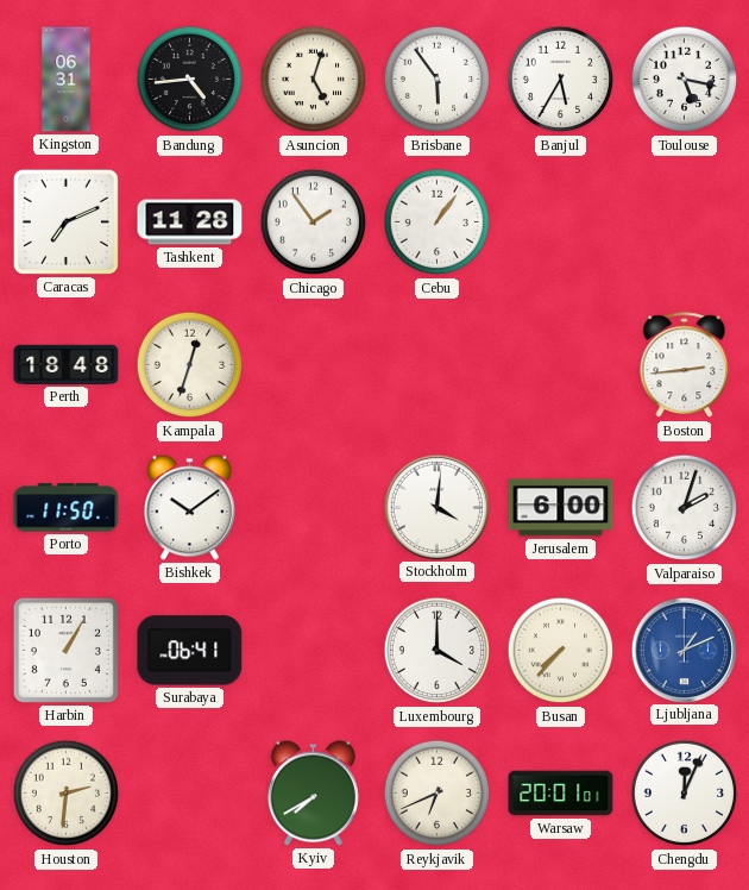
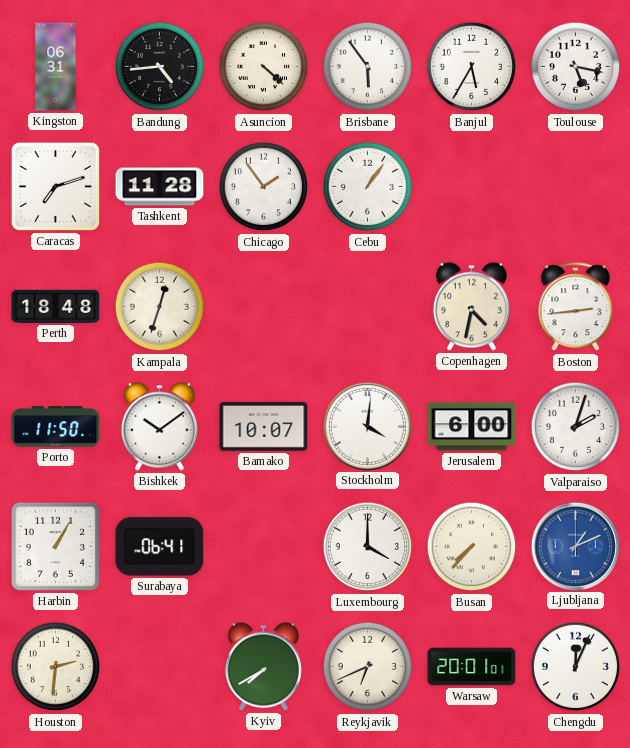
Asuncion: 5:03 -> 4:22 (264, 67)
Caracas: 7:11 -> 7:12 (55, 186)
Copenhagen: none -> 4:32 (471, 307)
Bamako: none -> 10:07 (264, 427)
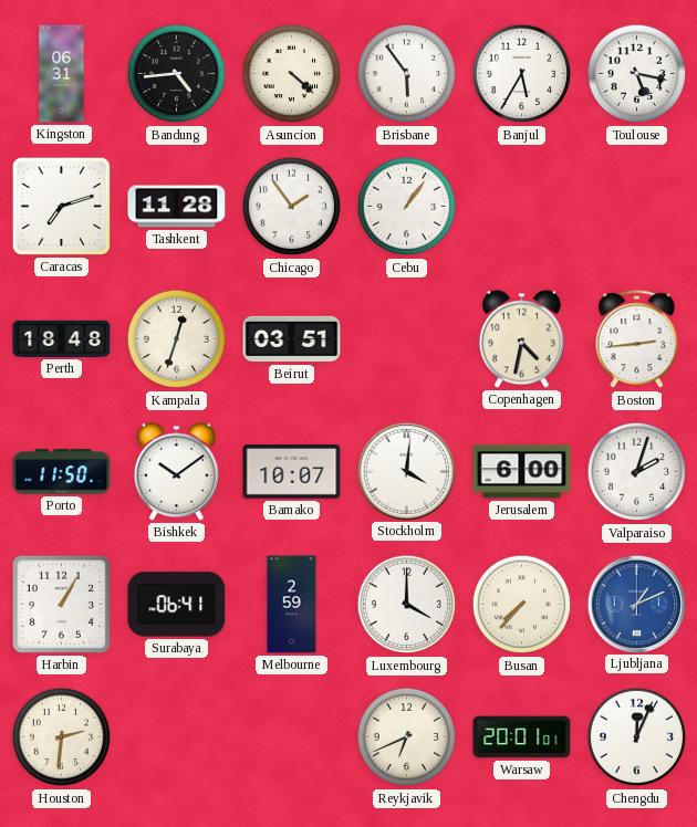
Beirut: none -> 03:51 (292, 339)
Melbourne: none -> 2:59 (292, 605)
Kyiv: 7:40 -> none (263, 667)
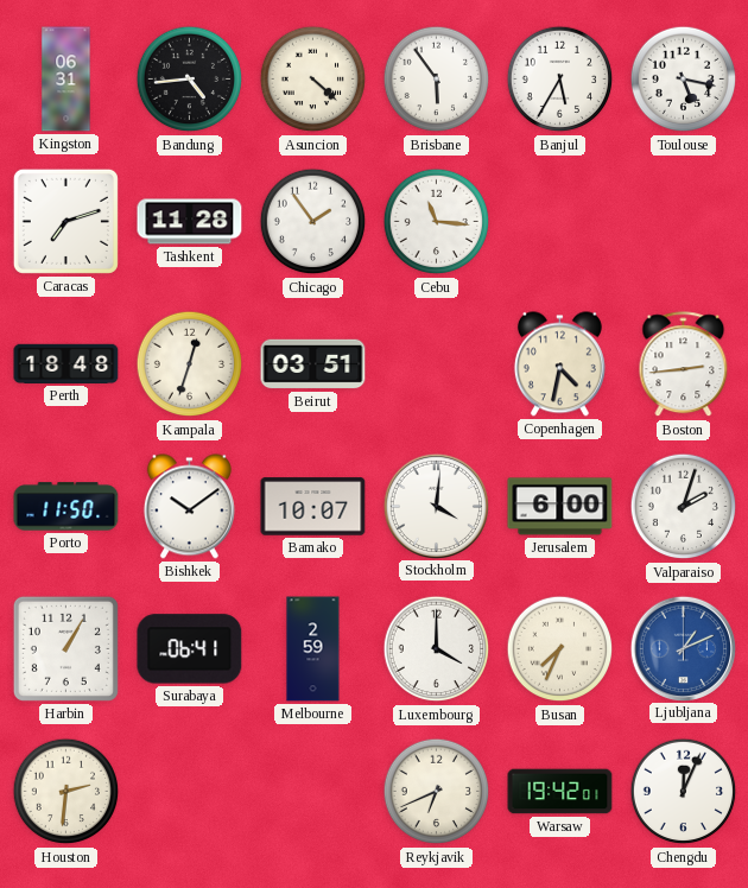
Cebu: 1:06 -> 11:16 (437, 222)
Busan: 7:37 -> 7:34 (560, 649)
Warsaw: 20:01 -> 19:42 (560, 792)
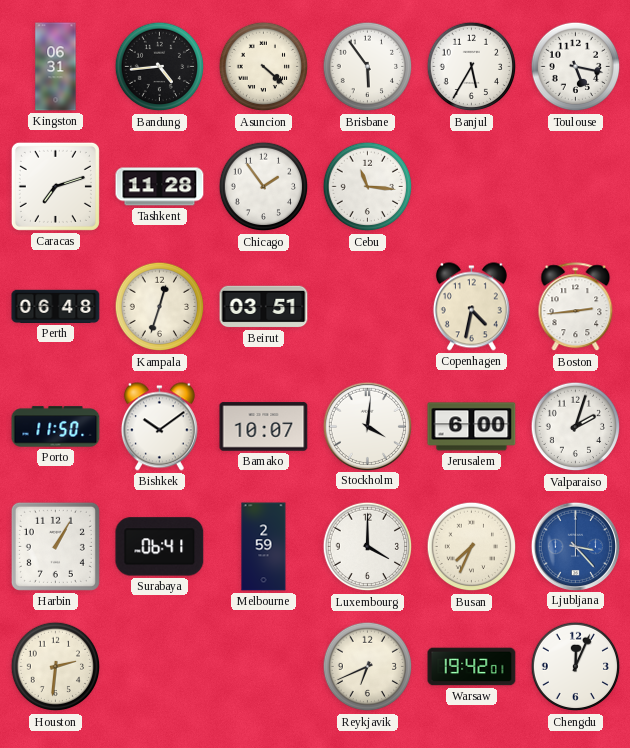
Perth: 18:48 -> 06:48 (56, 306)
Ljubljana: 1:11 -> 3:23 (575, 546)
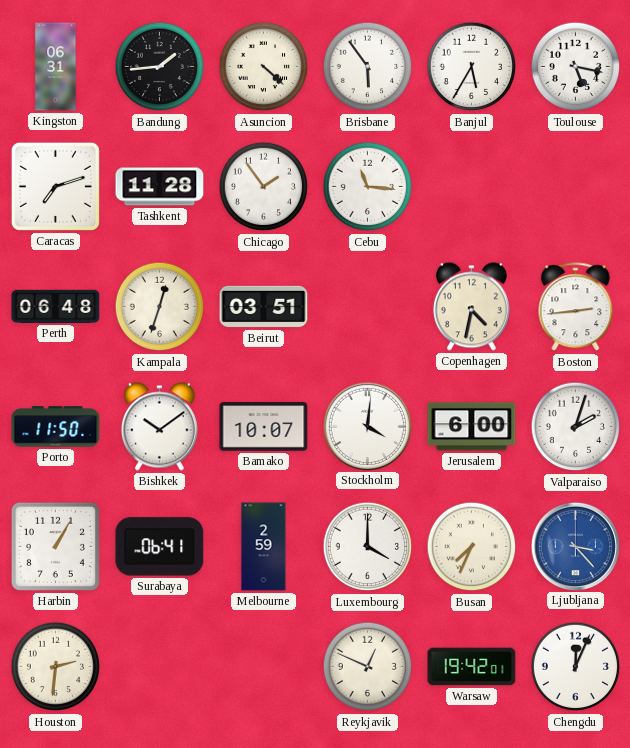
Bandung: 4:44 -> 1:44 (160, 67)
Reykjavik: 6:41 -> 12:49 (368, 667)
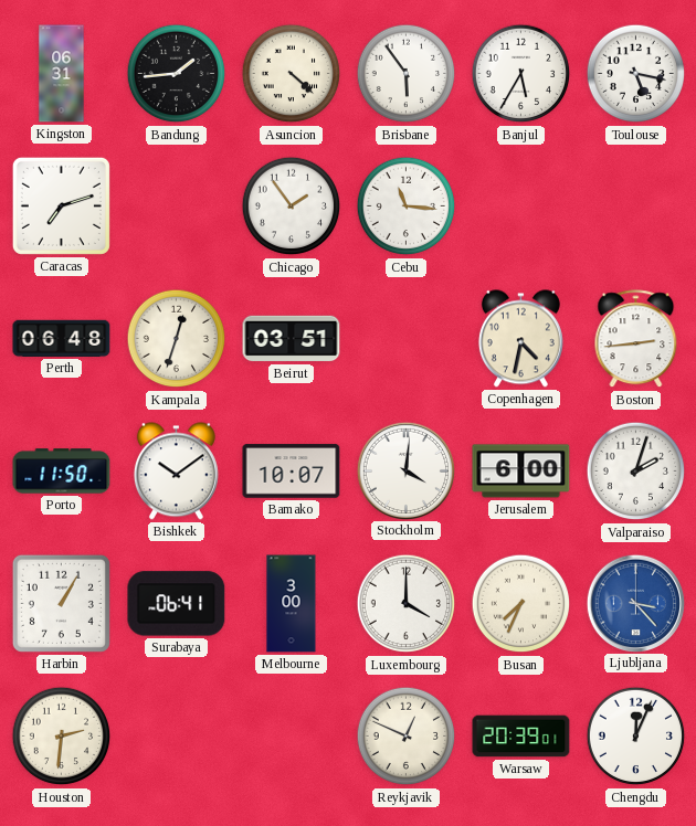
Tashkent: 11:28 -> none (160, 187)
Melbourne: 2:59 -> 3:00 (292, 604)
Warsaw: 19:42 -> 20:39 (521, 737)
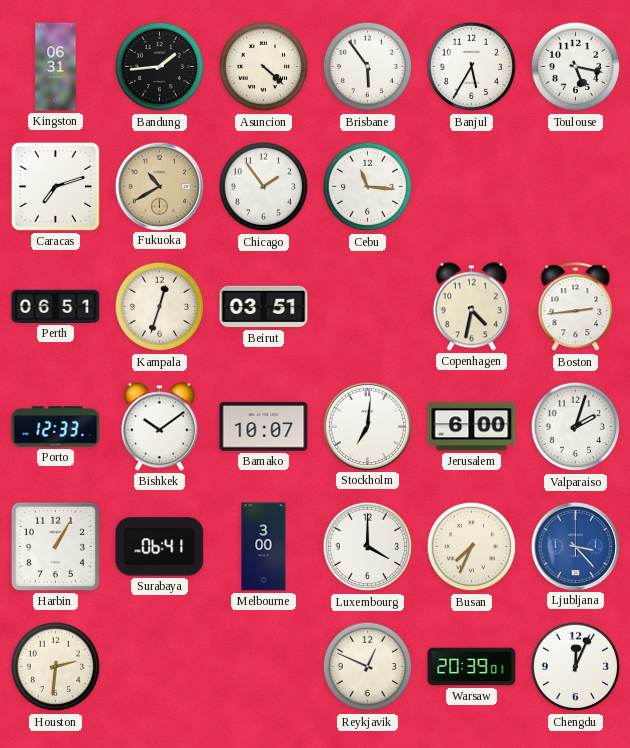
Fukuoka: none -> 10:40 (159, 186)
Perth: 06:48 -> 06:51 (56, 306)
Porto: 11:50 -> 12:33 (56, 427)
Stockholm: 4:01 -> 7:01 (367, 426)
